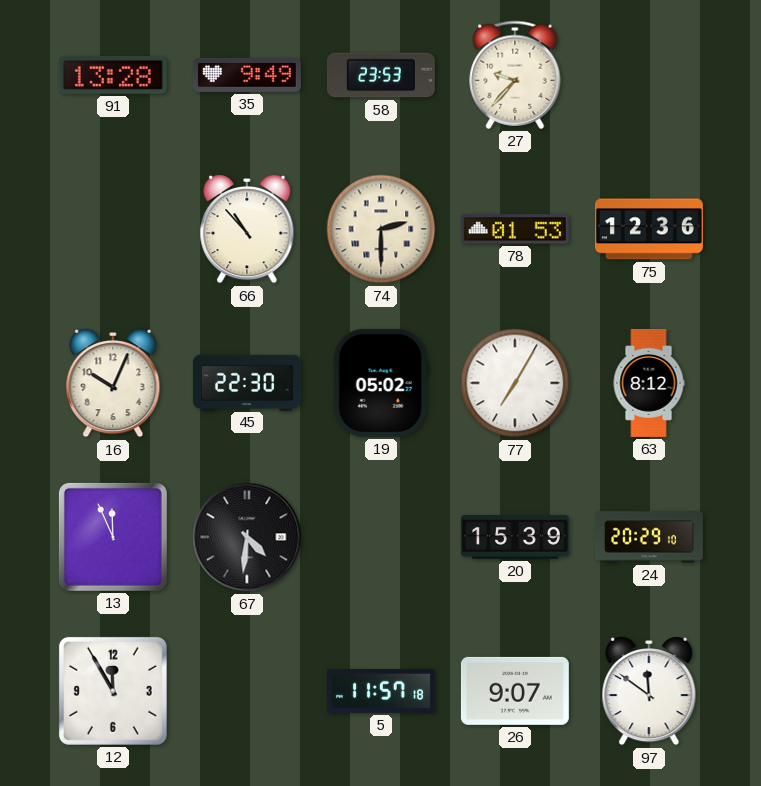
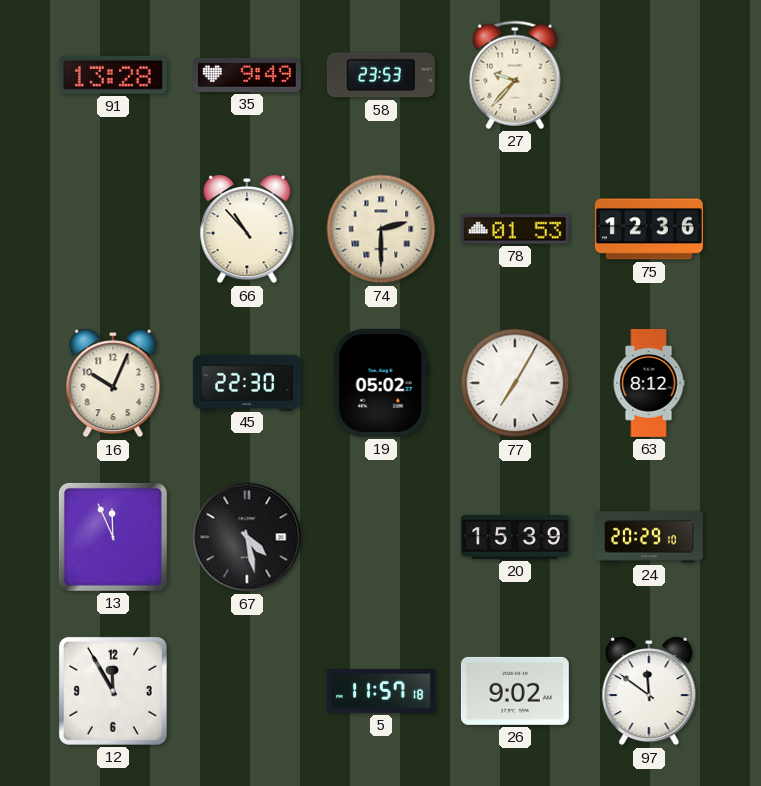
67: 4:31 -> 4:28 (247, 537)
26: 9:07 -> 9:02 (515, 691)
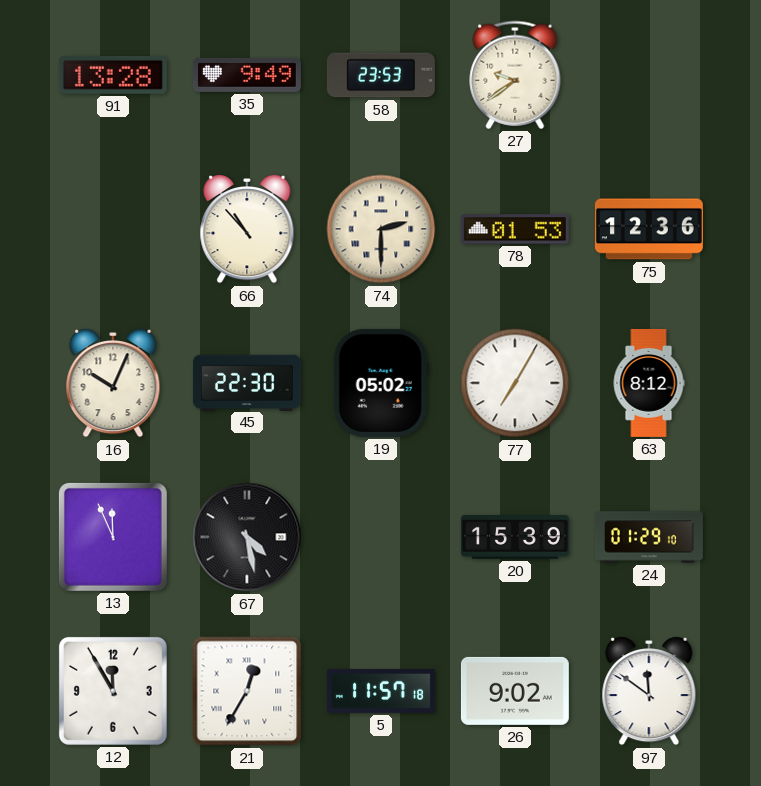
27: 9:37 -> 9:39 (515, 75)
24: 20:29 -> 01:29 (649, 537)
21: none -> 12:35 (247, 691)
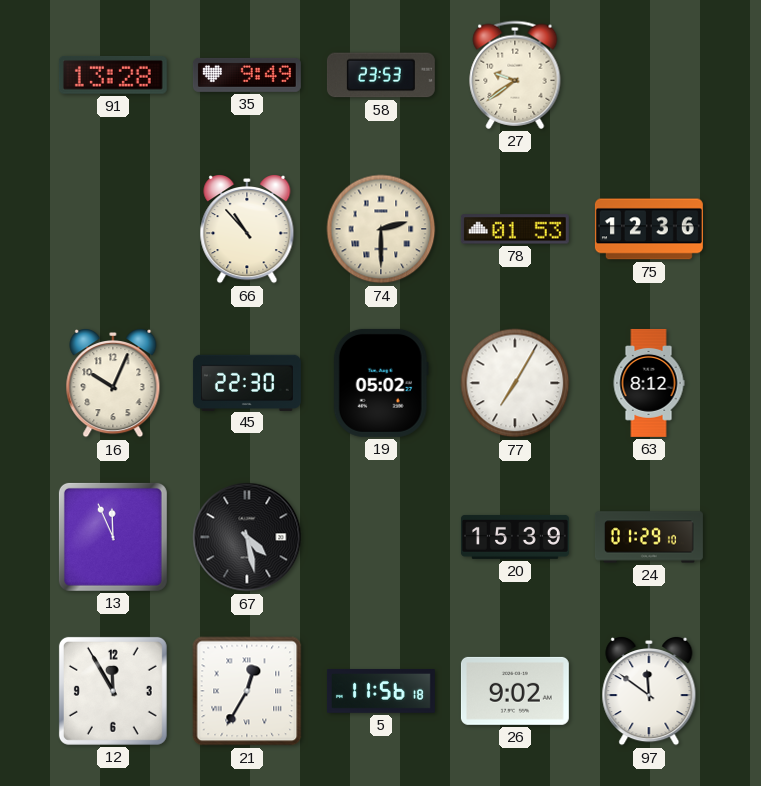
5: 11:57 -> 11:56 (381, 692)
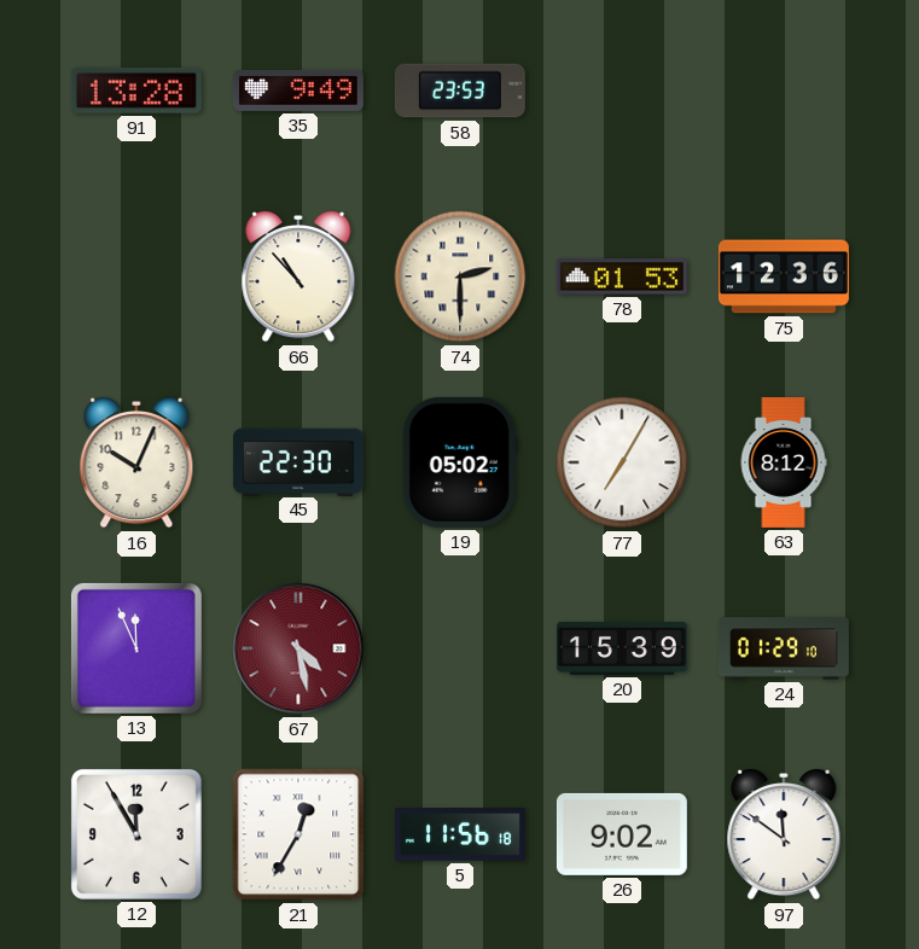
27: 9:39 -> none (515, 75)
67 dial: black -> burgundy (298, 648)
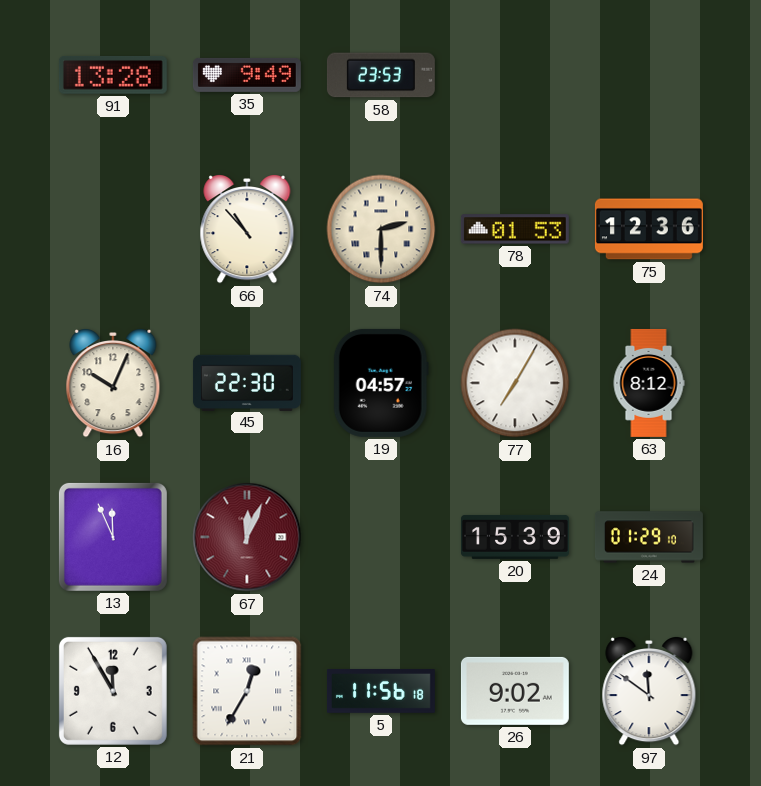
19: 05:02 -> 04:57 (381, 383)
67: 4:28 -> 12:04 (247, 537)
